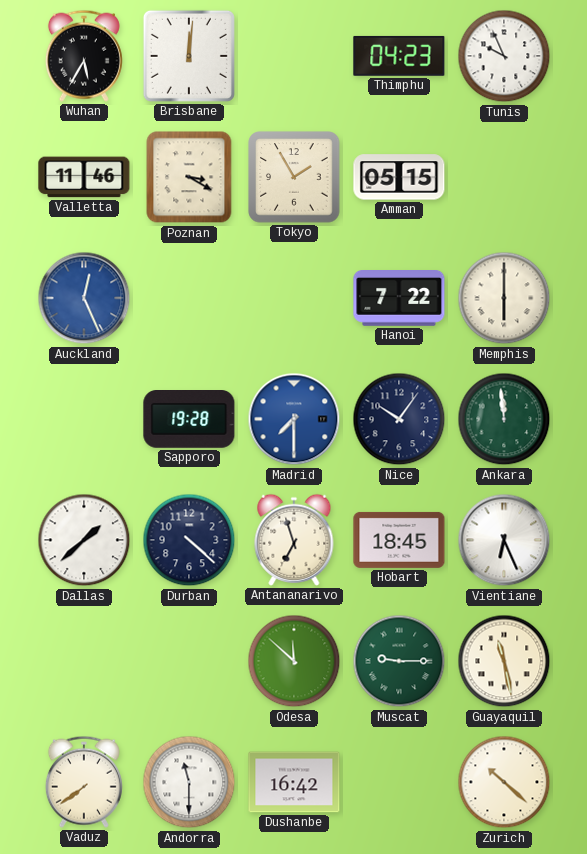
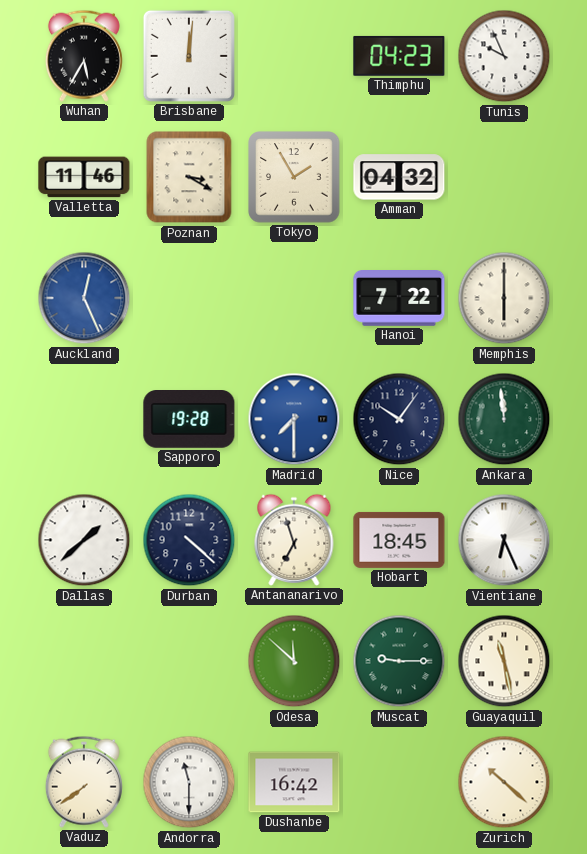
Amman: 05:15 -> 04:32 (399, 177)
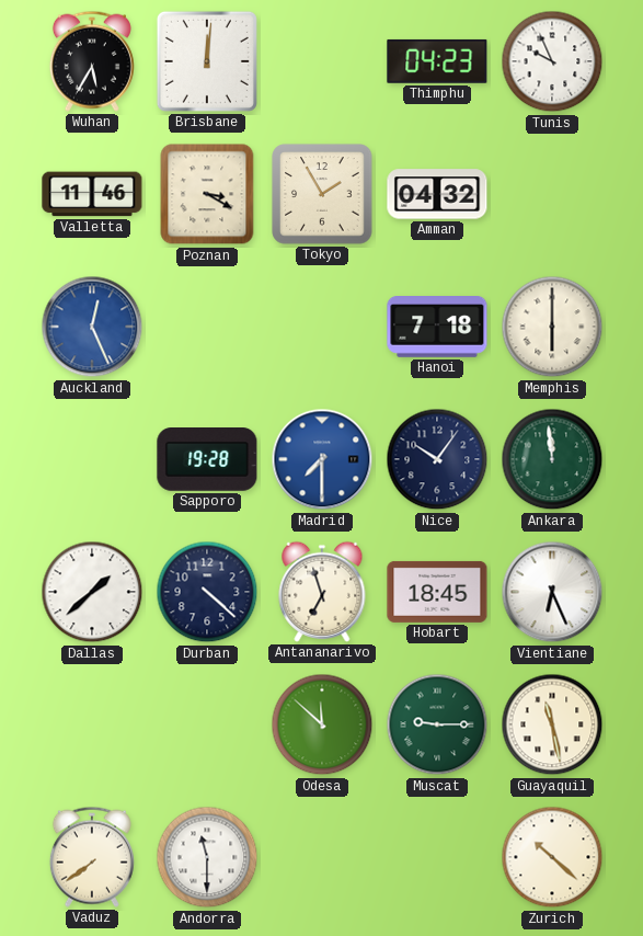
Hanoi: 7:22 -> 7:18 (437, 328)
Dushanbe: 16:42 -> none (294, 782)
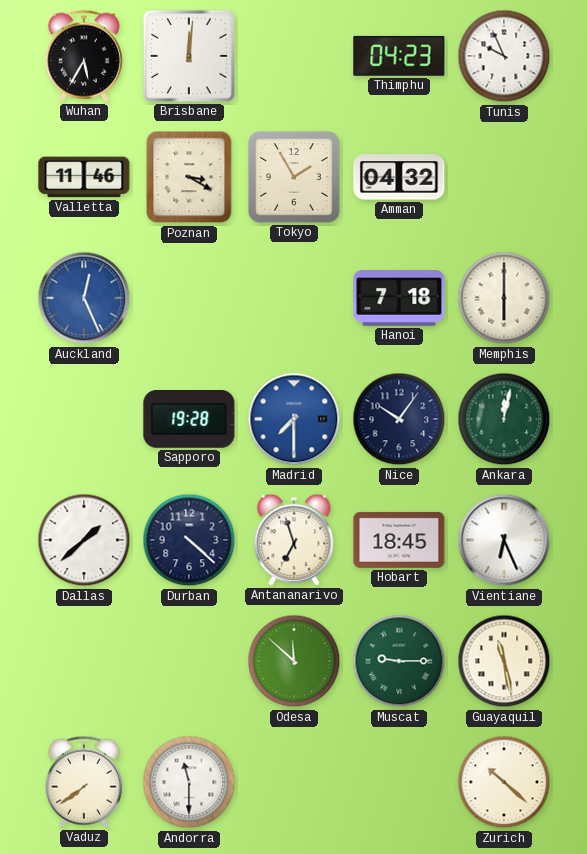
Ankara: 11:59 -> 12:02 (504, 419)
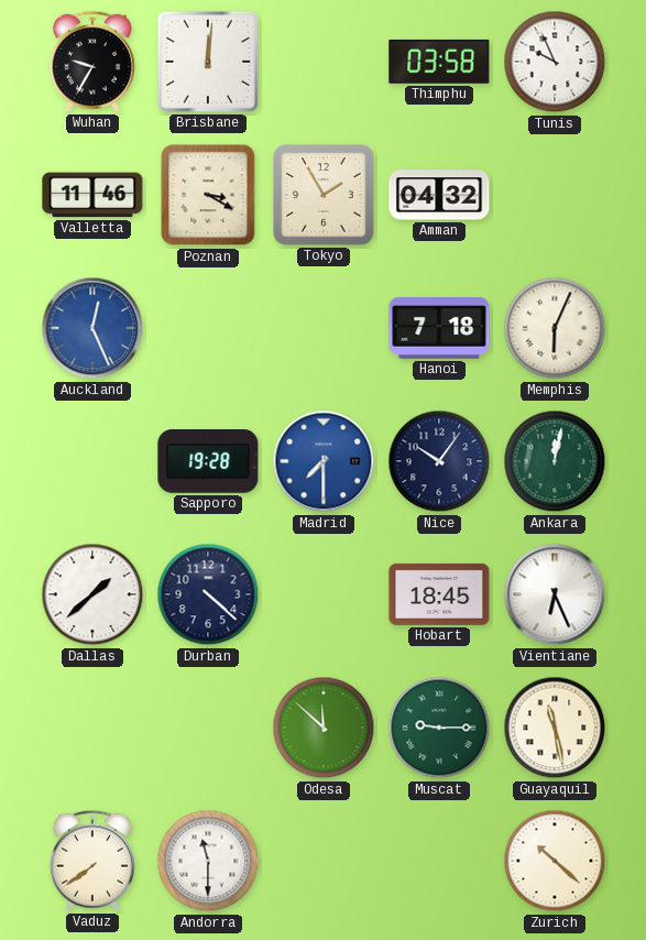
Wuhan: 5:35 -> 9:35 (92, 62)
Thimphu: 04:23 -> 03:58 (439, 62)
Memphis: 6:00 -> 6:04 (555, 328)
Antananarivo: 6:57 -> none (294, 540)
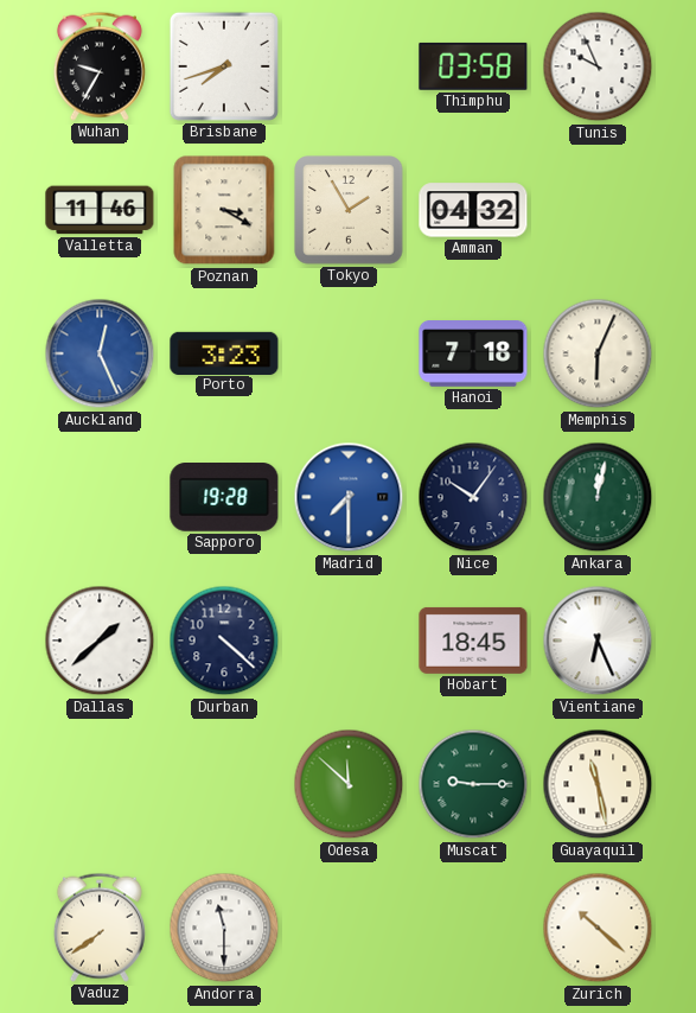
Brisbane: 12:01 -> 7:42 (224, 66)
Porto: none -> 3:23 (224, 352)
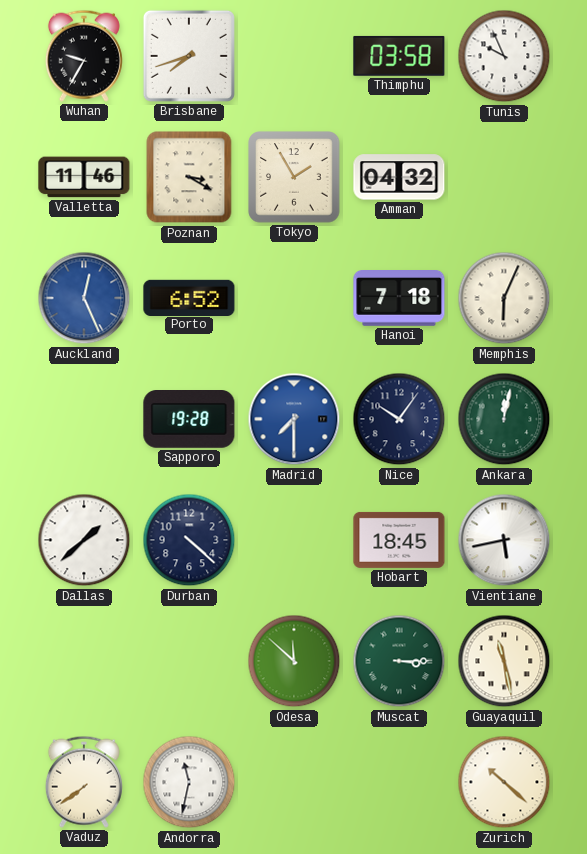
Porto: 3:23 -> 6:52 (189, 297)
Vientiane: 6:26 -> 5:43 (504, 540)
Muscat: 9:15 -> 3:15 (399, 661)
Andorra: 11:30 -> 11:32 (189, 782)
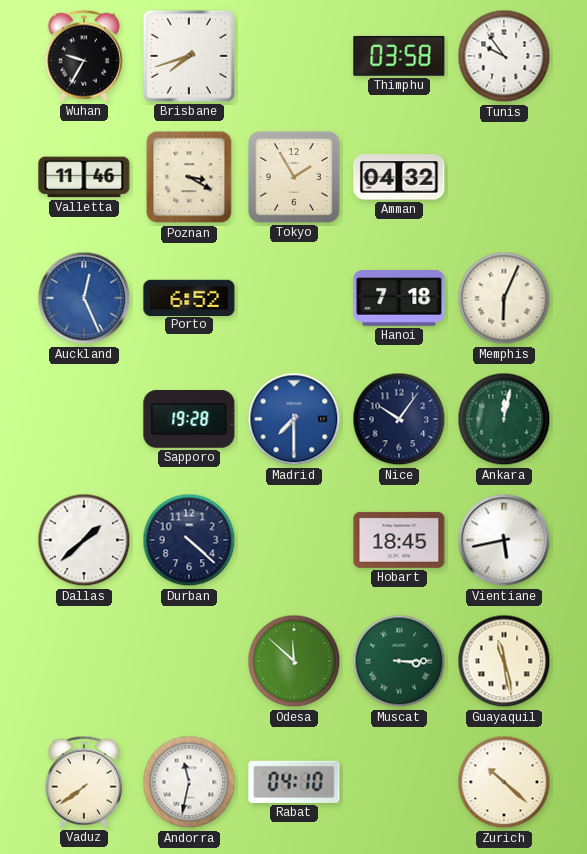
Tunis: 9:56 -> 9:54 (504, 56)
Rabat: none -> 04:10 (294, 782)
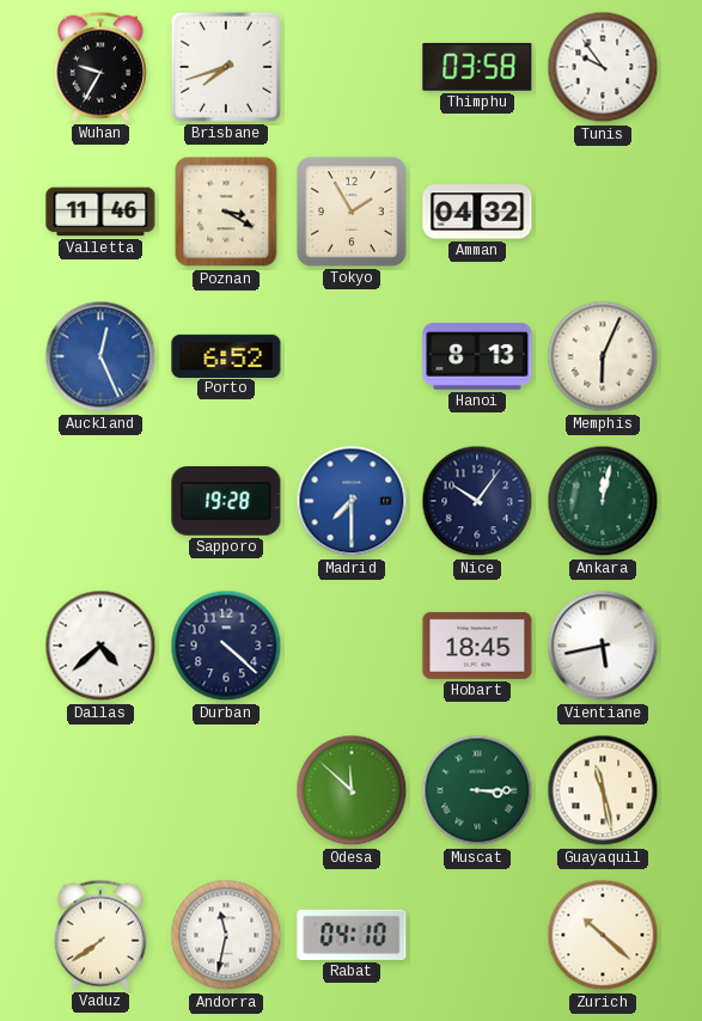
Hanoi: 7:18 -> 8:13 (477, 357)
Dallas: 1:38 -> 4:38 (100, 646)
